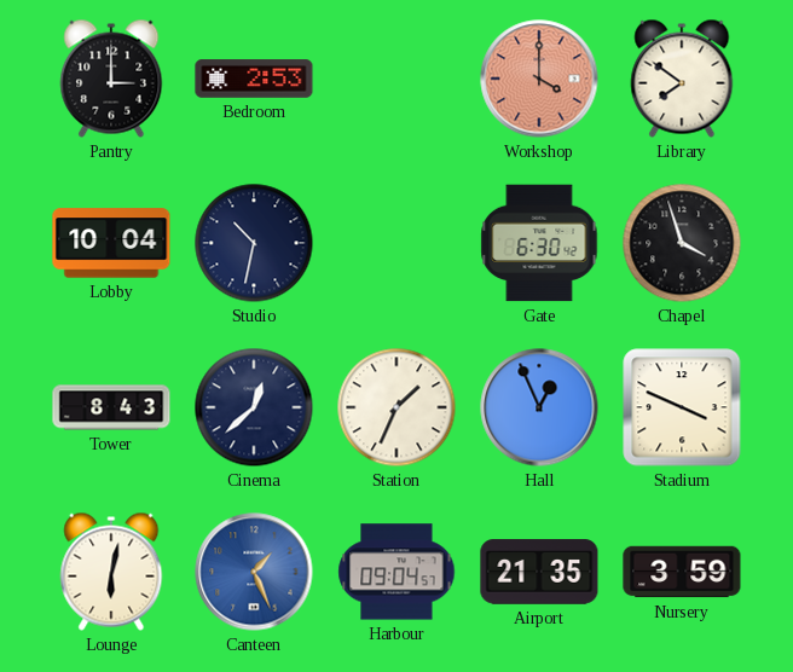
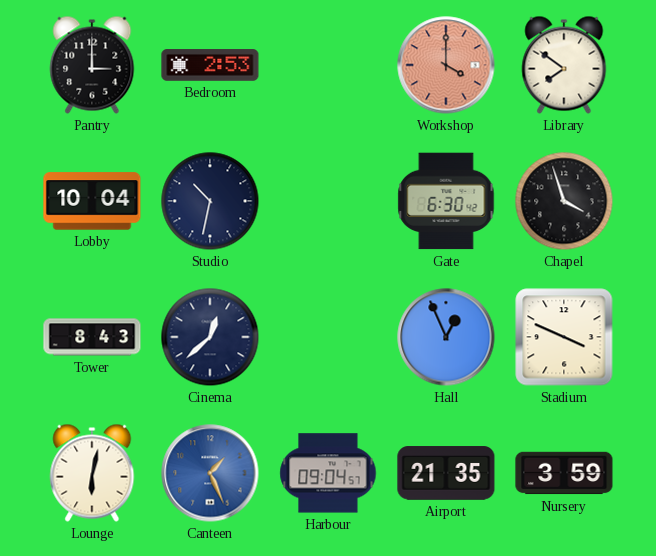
Station: 1:34 -> none (396, 407)
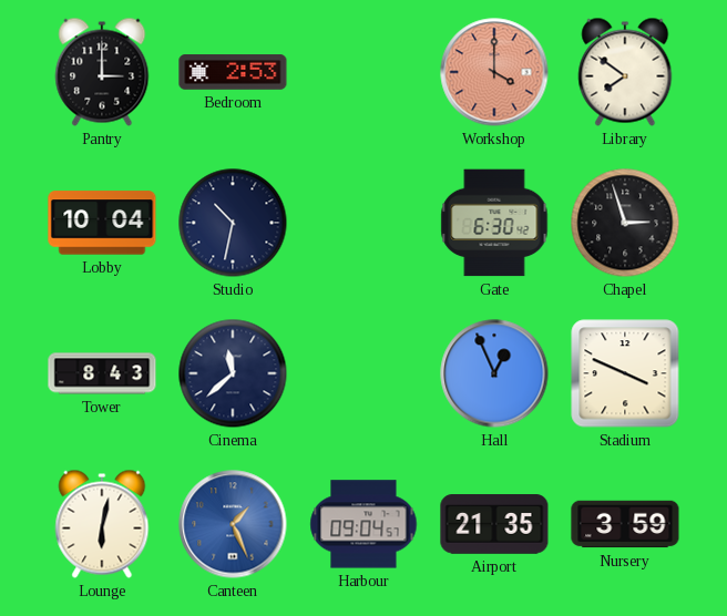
Chapel: 3:57 -> 2:57 (625, 223)
Cinema: 12:38 -> 11:38 (233, 373)
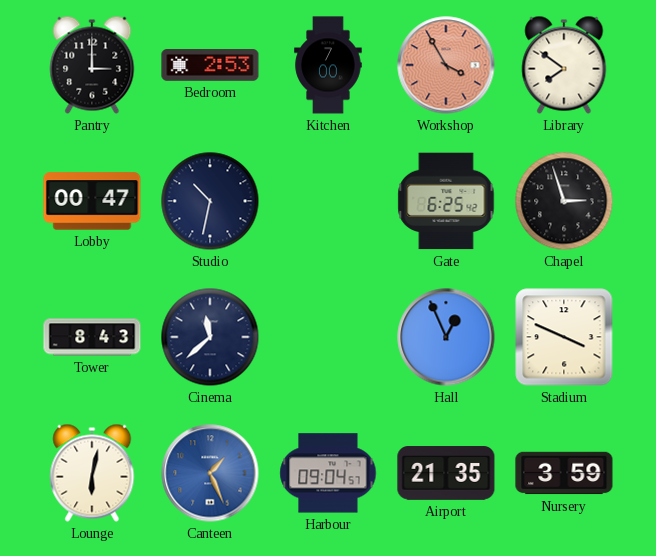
Kitchen: none -> 7:00 (328, 65)
Workshop: 4:00 -> 3:55 (446, 65)
Lobby: 10:04 -> 00:47 (92, 201)
Gate: 6:30 -> 6:25 (446, 201)
